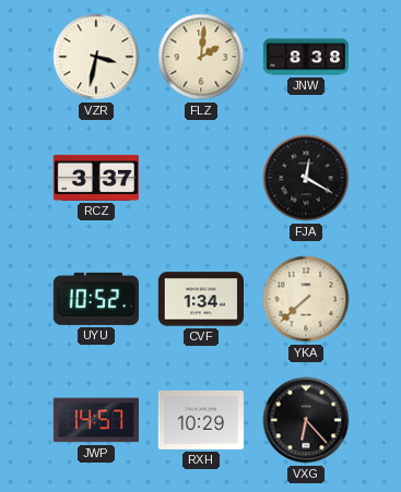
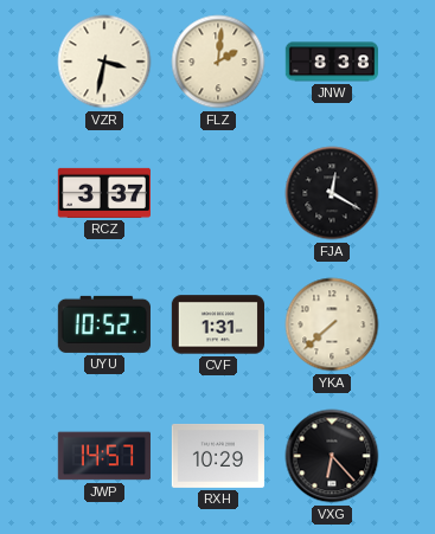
CVF: 1:34 -> 1:31 (217, 324)
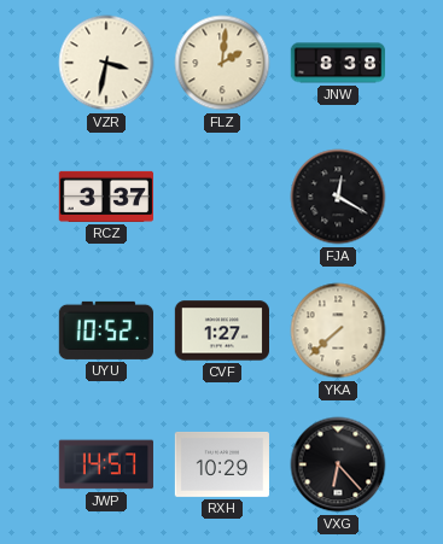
CVF: 1:31 -> 1:27 (221, 331)
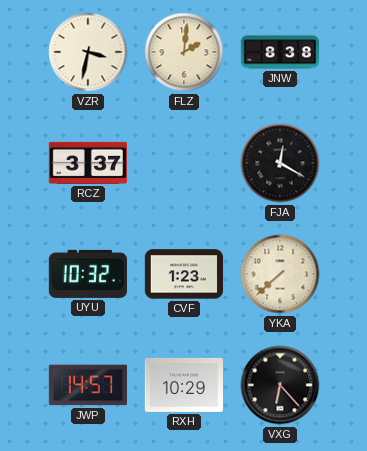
UYU: 10:52 -> 10:32 (88, 274)
CVF: 1:27 -> 1:23 (183, 274)
